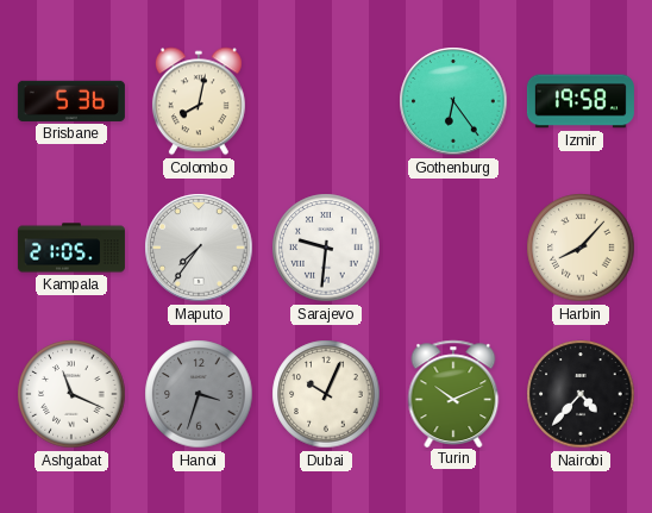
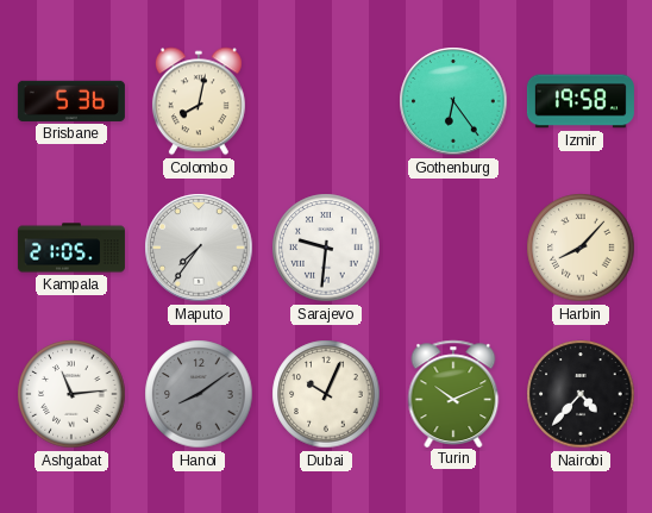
Ashgabat: 11:19 -> 11:14 (71, 394)
Hanoi: 3:33 -> 8:09 (199, 394)
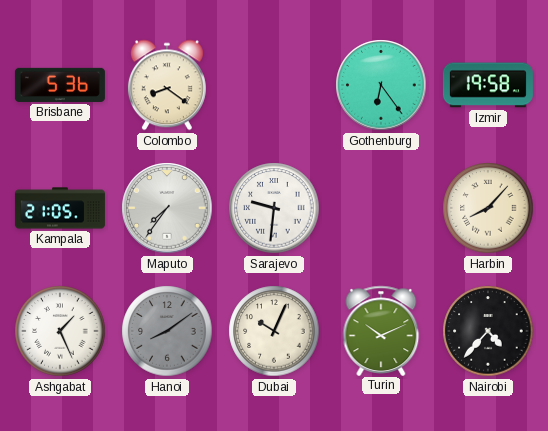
Colombo: 8:02 -> 8:21 (167, 85)
Ashgabat: 11:14 -> 1:26 (60, 331)
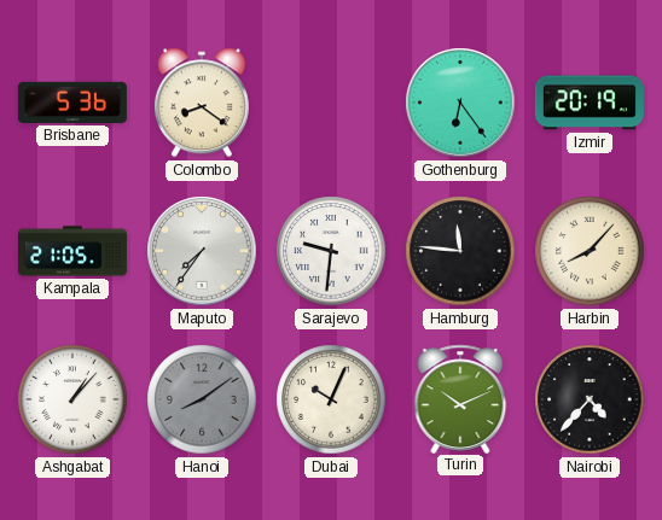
Izmir: 19:58 -> 20:19 (590, 103)
Hamburg: none -> 11:46 (460, 251)
Ashgabat: 1:26 -> 1:07 (72, 399)
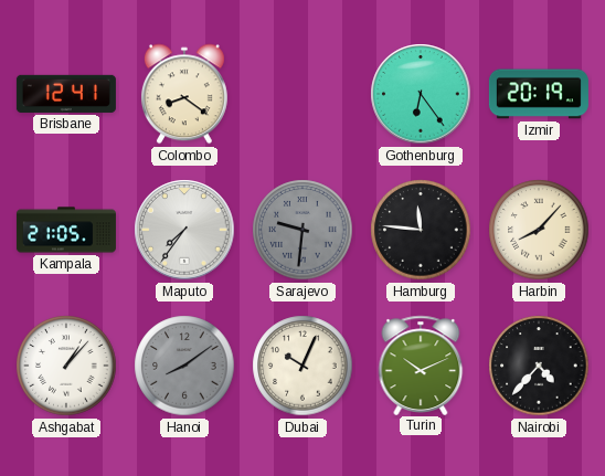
Brisbane: 5:36 -> 12:41 (66, 94)
Sarajevo dial: white -> grey (302, 230)
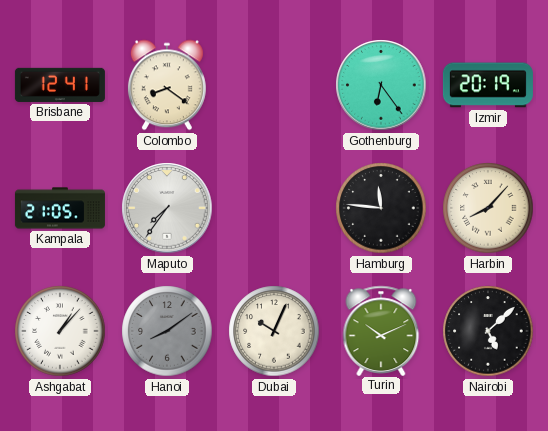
Sarajevo: 9:31 -> none (302, 230)
Nairobi: 4:37 -> 5:08 (488, 331)
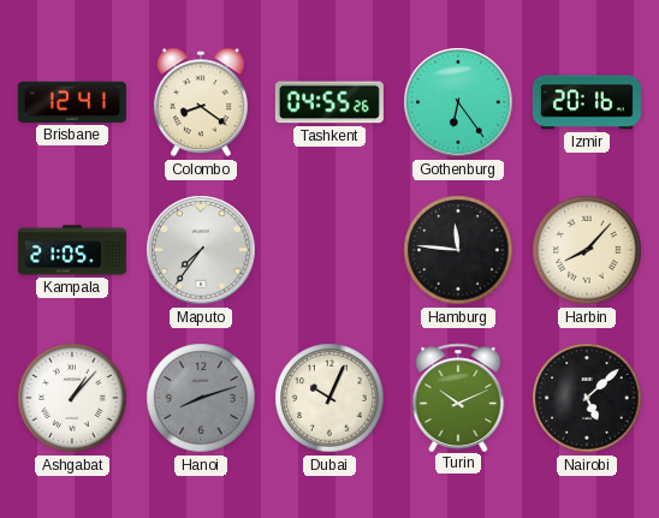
Tashkent: none -> 04:55 (329, 102)
Izmir: 20:19 -> 20:16 (587, 102)
Hanoi: 8:09 -> 8:12 (201, 398)
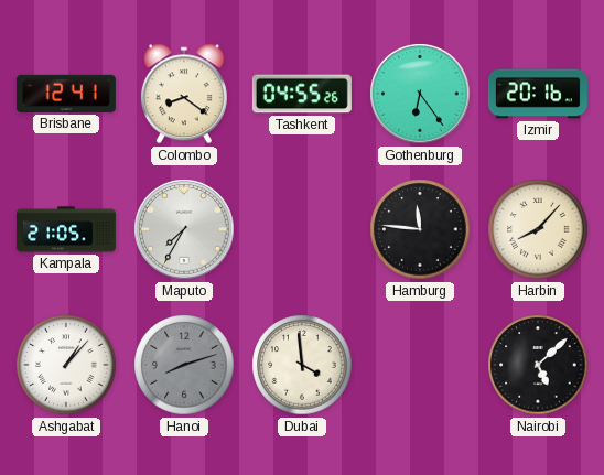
Maputo: 7:36 -> 7:35 (184, 229)
Dubai: 10:04 -> 3:59 (302, 365)
Turin: 10:11 -> none (458, 397)
